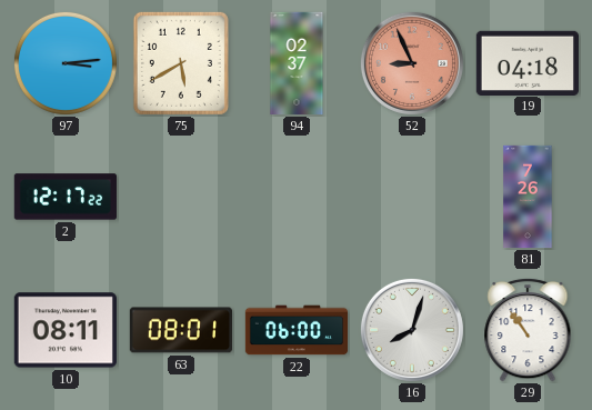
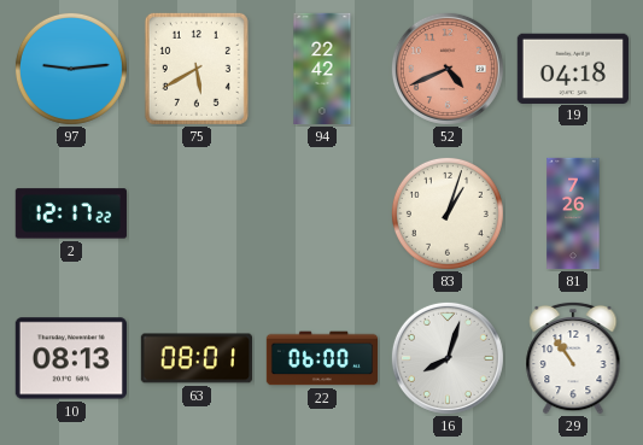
97: 3:14 -> 9:14 (71, 69)
94: 02:37 -> 22:42 (322, 69)
52: 8:56 -> 4:41 (448, 69)
83: none -> 1:03 (448, 213)
10: 08:11 -> 08:13 (71, 358)
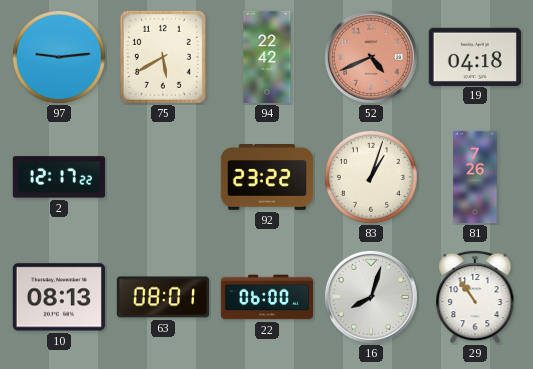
92: none -> 23:22 (266, 177)
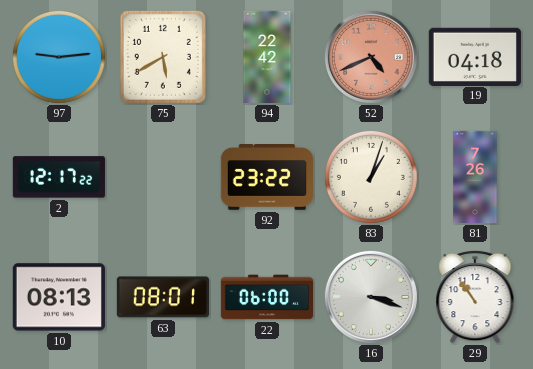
16: 8:03 -> 3:18 (371, 297)
